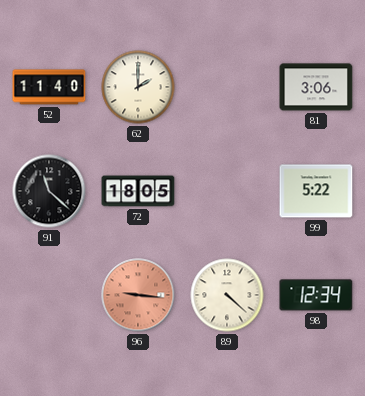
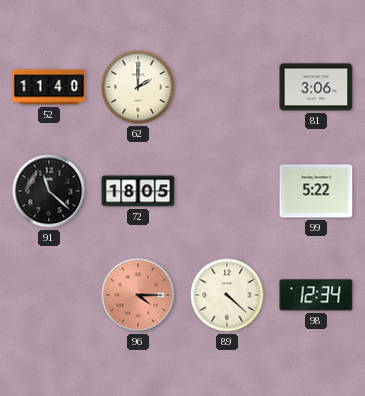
96: 9:16 -> 4:15 (138, 295)
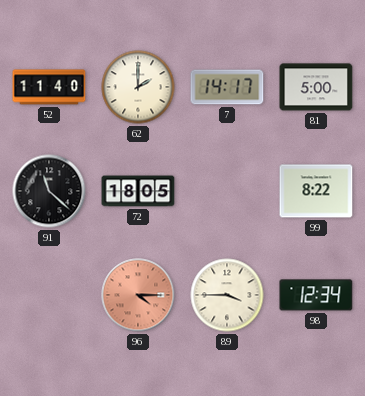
7: none -> 14:17 (227, 87)
81: 3:06 -> 5:00 (316, 87)
99: 5:22 -> 8:22 (316, 191)
89: 4:22 -> 3:45 (227, 295)
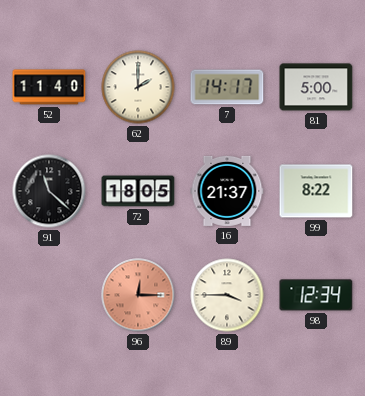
16: none -> 21:37 (227, 191)
96: 4:15 -> 12:15 (138, 295)
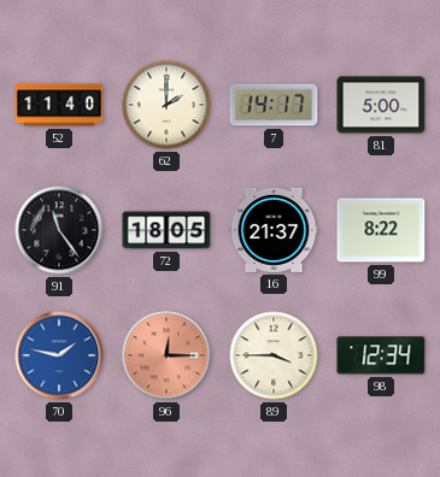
91: 11:22 -> 11:24 (59, 230)
70: none -> 1:47 (59, 355)
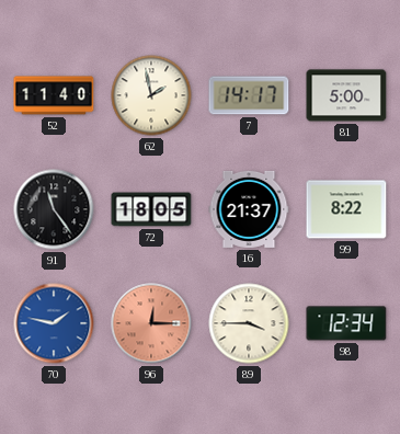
62: 2:00 -> 1:58 (151, 95)
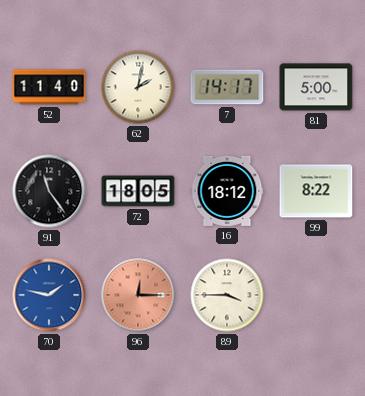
62: 1:58 -> 2:02 (138, 87)
16: 21:37 -> 18:12 (227, 191)
98: 12:34 -> none (346, 323)
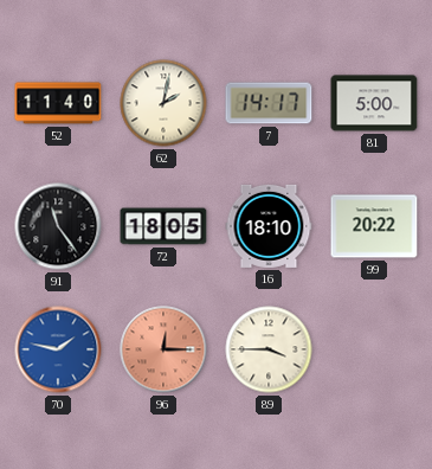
16: 18:12 -> 18:10 (269, 226)
99: 8:22 -> 20:22 (374, 226)
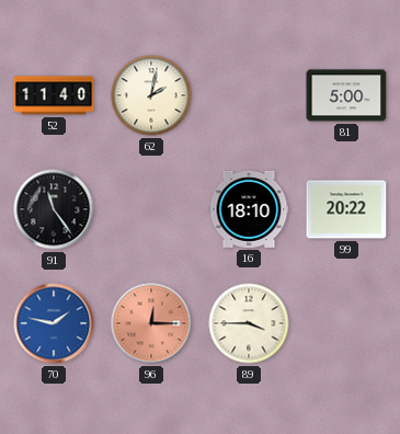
7: 14:17 -> none (269, 103)
72: 18:05 -> none (163, 226)
